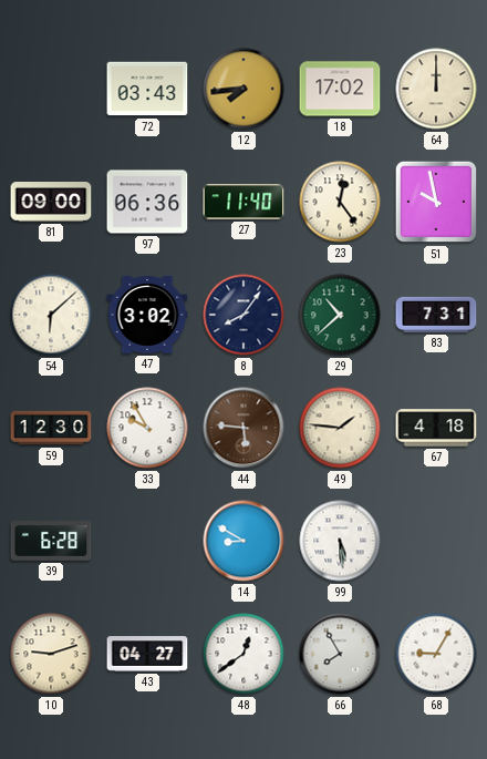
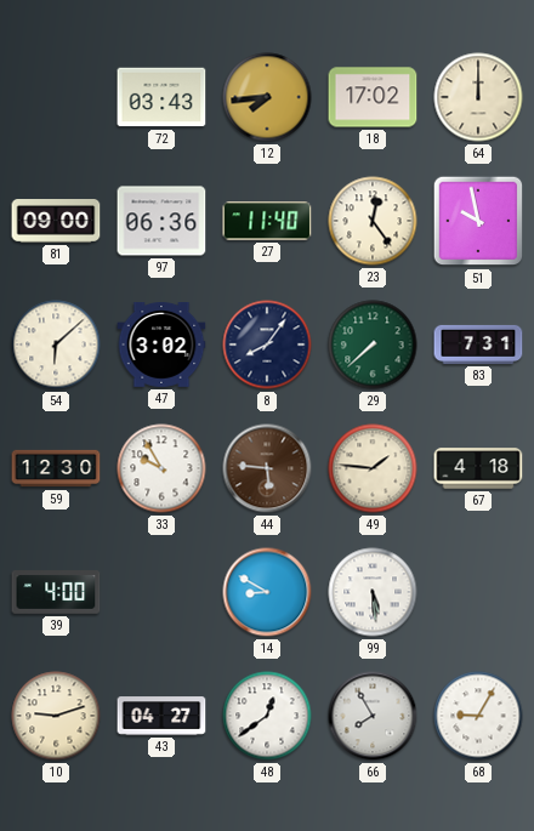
29: 10:38 -> 7:38 (373, 345)
39: 6:28 -> 4:00 (56, 592)
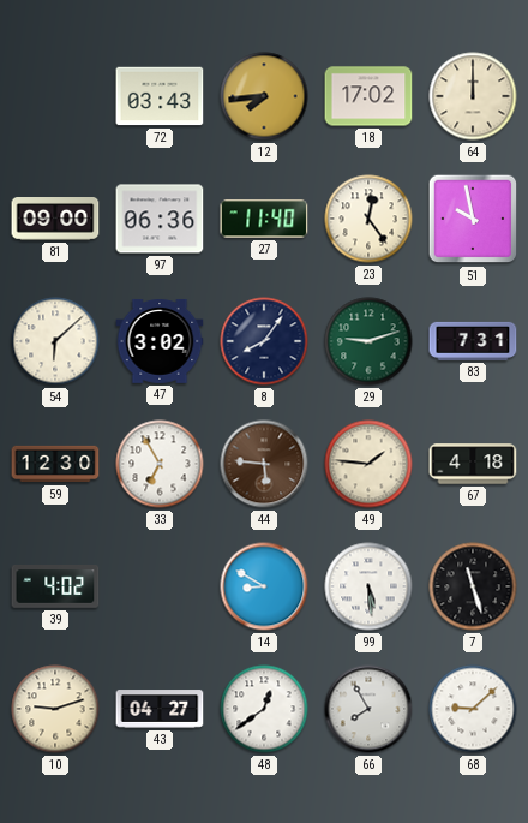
29: 7:38 -> 9:12 (368, 341)
33: 9:55 -> 6:55 (160, 464)
39: 4:00 -> 4:02 (55, 586)
7: none -> 11:27 (473, 586)
68: 9:05 -> 9:08 (473, 709)
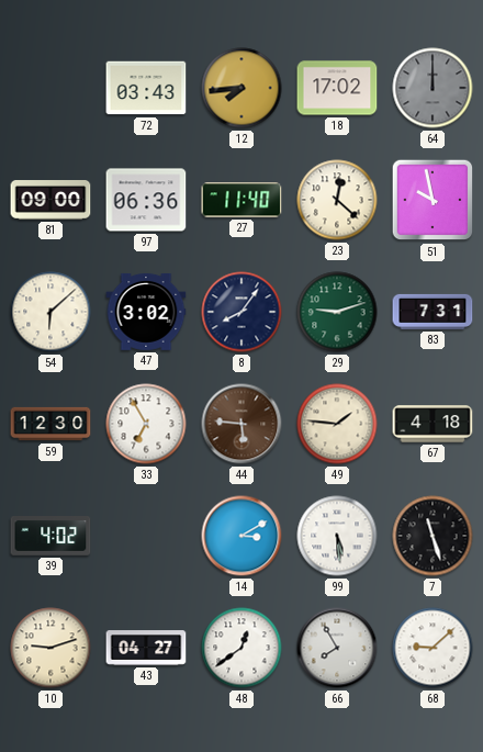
64 dial: cream -> grey (433, 88)
23: 12:24 -> 12:22 (337, 200)
14: 8:50 -> 3:10 (241, 536)
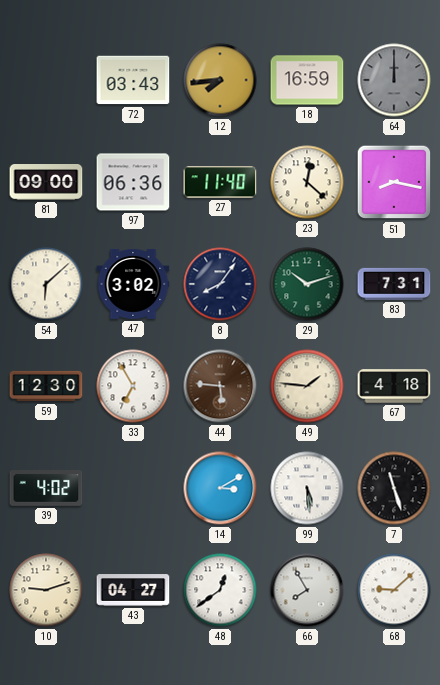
18: 17:02 -> 16:59 (307, 80)
51: 9:58 -> 8:17 (394, 182)
29: 9:12 -> 10:12 (307, 284)
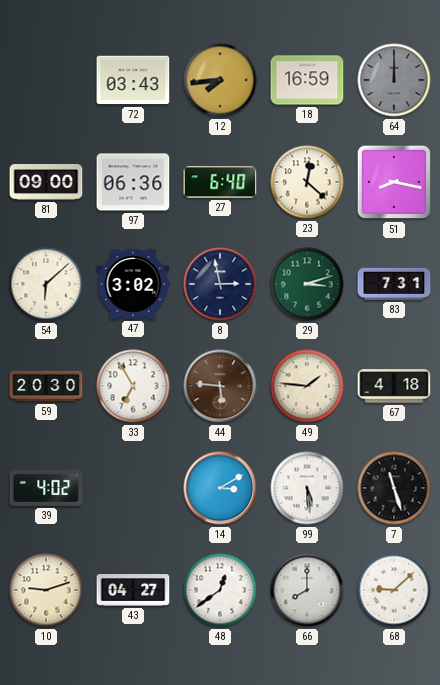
27: 11:40 -> 6:40 (220, 182)
8: 8:06 -> 2:58 (220, 284)
29: 10:12 -> 3:12 (307, 284)
59: 12:30 -> 20:30 (46, 386)
66: 7:55 -> 8:00 (307, 590)
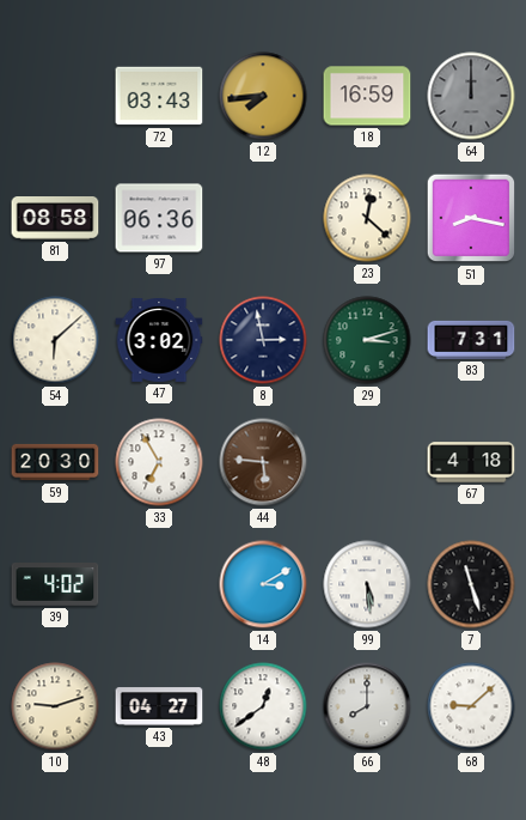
81: 09:00 -> 08:58 (55, 219)
27: 6:40 -> none (220, 182)
49: 1:46 -> none (307, 386)
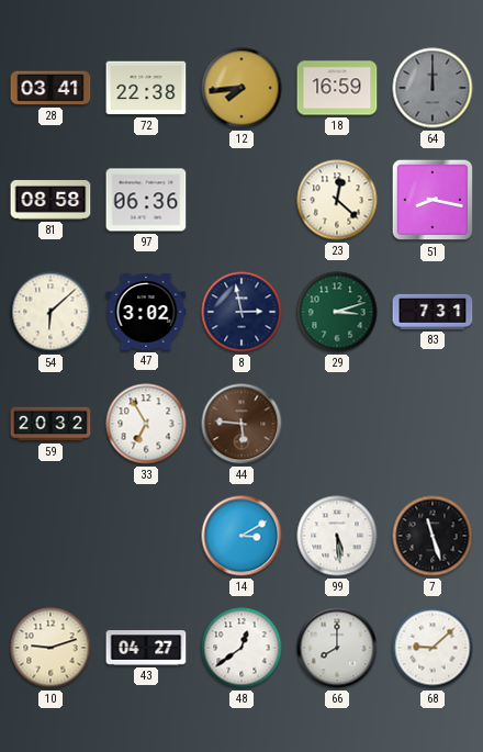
28: none -> 03:41 (50, 88)
72: 03:43 -> 22:38 (146, 88)
59: 20:30 -> 20:32 (50, 424)
67: 4:18 -> none (471, 462)
39: 4:02 -> none (55, 584)
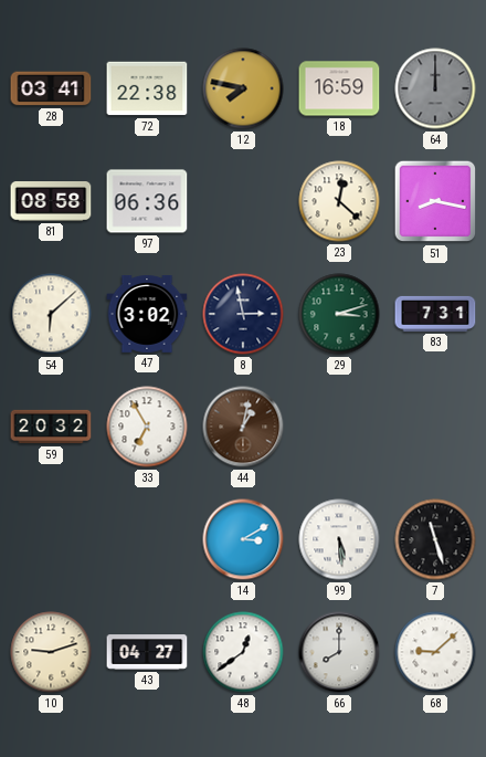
12: 7:44 -> 7:47 (243, 88)
44: 5:46 -> 1:02 (243, 427)
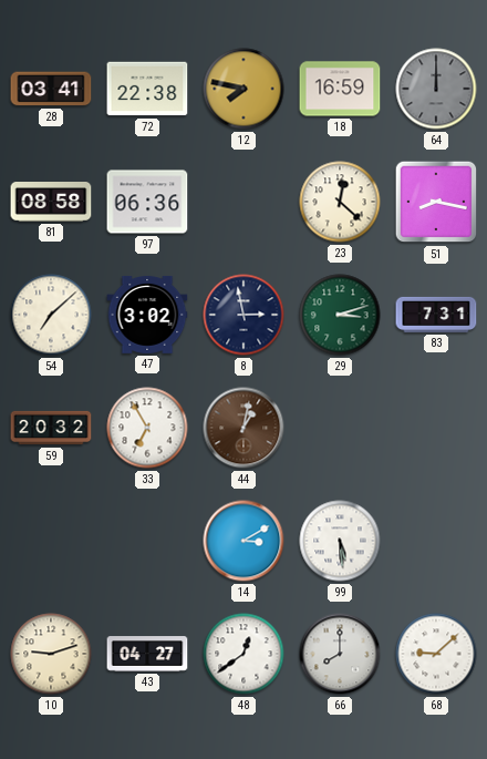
54: 6:08 -> 7:08 (51, 315)
7: 11:27 -> none (435, 539)
